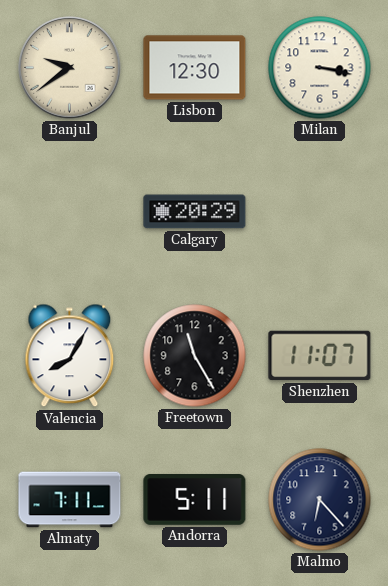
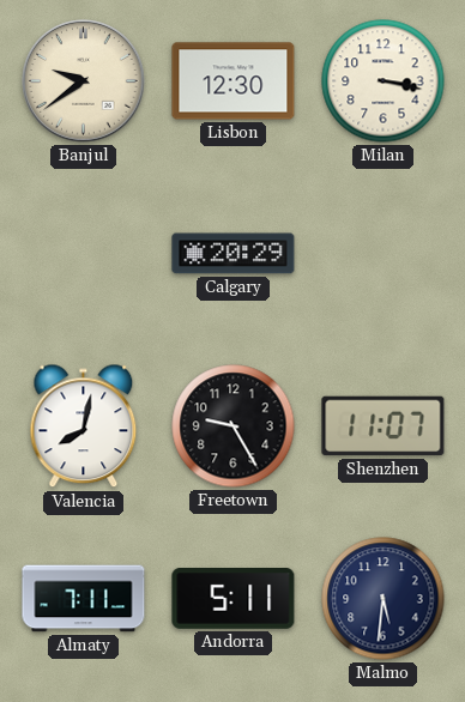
Valencia: 8:05 -> 8:02 (84, 426)
Freetown: 11:25 -> 9:25 (234, 426)
Malmo: 6:23 -> 5:31 (384, 599)
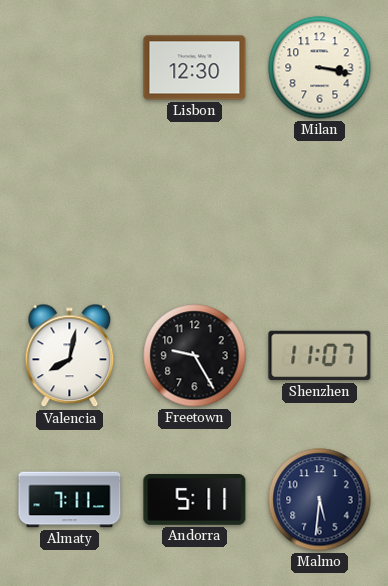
Banjul: 9:39 -> none (84, 81)
Calgary: 20:29 -> none (234, 254)
